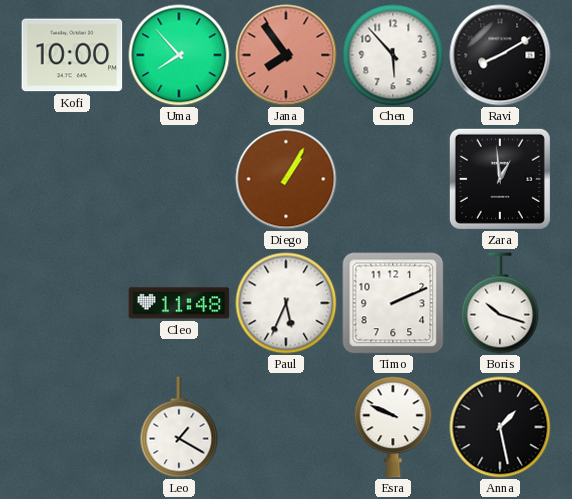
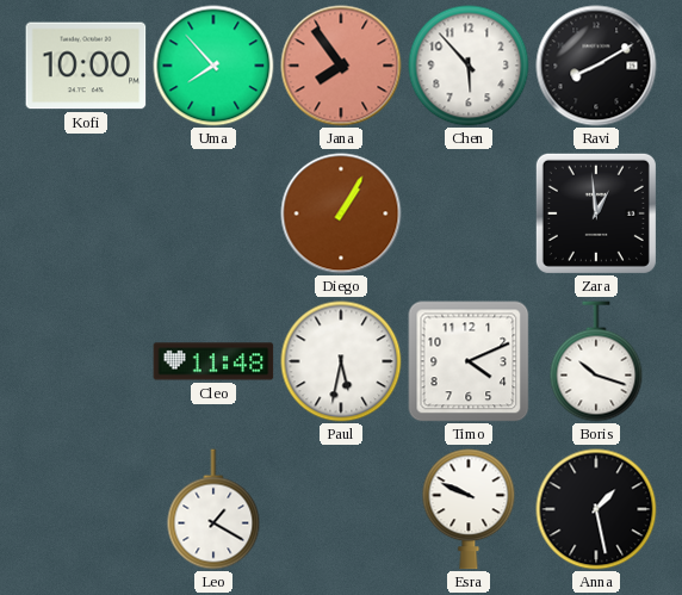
Paul: 5:34 -> 5:32 (341, 361)
Timo: 2:11 -> 4:11 (469, 361)
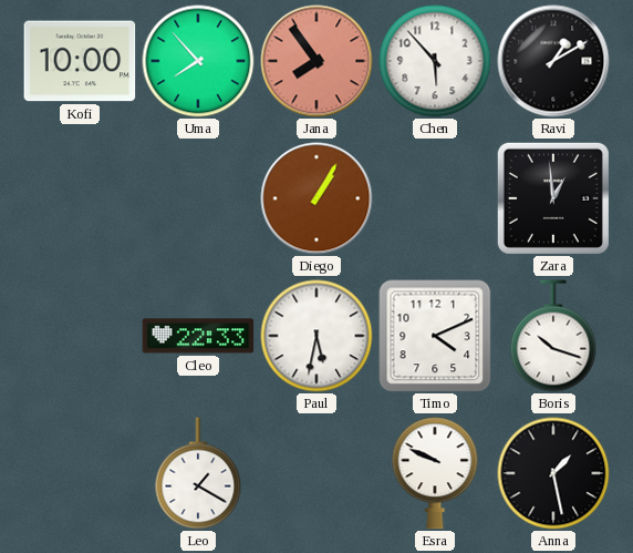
Ravi: 8:10 -> 1:10 (553, 61)
Cleo: 11:48 -> 22:33 (198, 336)
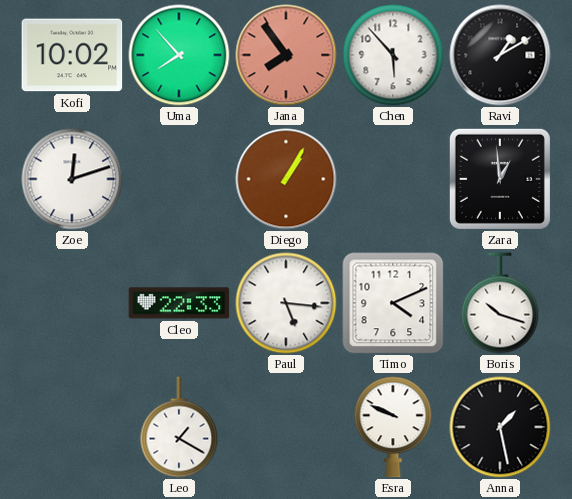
Kofi: 10:00 -> 10:02 (72, 55)
Zoe: none -> 12:12 (72, 179)
Paul: 5:32 -> 5:16 (286, 303)
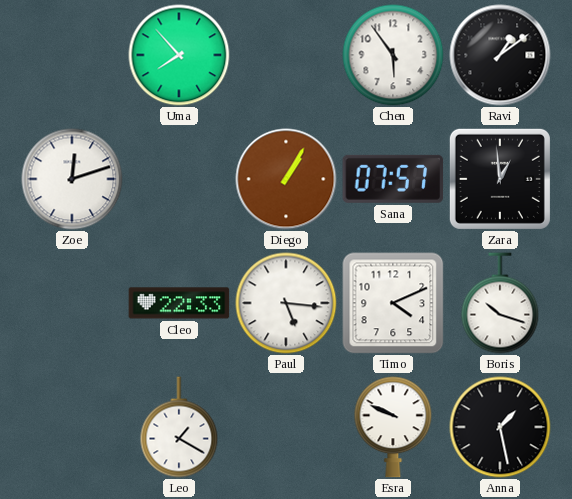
Kofi: 10:02 -> none (72, 55)
Jana: 7:54 -> none (286, 55)
Chen: 5:53 -> 5:54 (393, 55)
Ravi: 1:10 -> 1:09 (500, 55)
Sana: none -> 07:57 (393, 179)
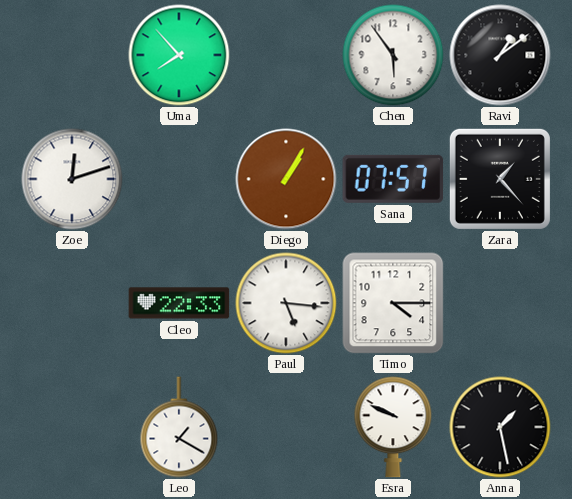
Zara: 12:59 -> 1:23 (500, 179)
Timo: 4:11 -> 4:15 (393, 303)
Boris: 10:18 -> none (500, 303)
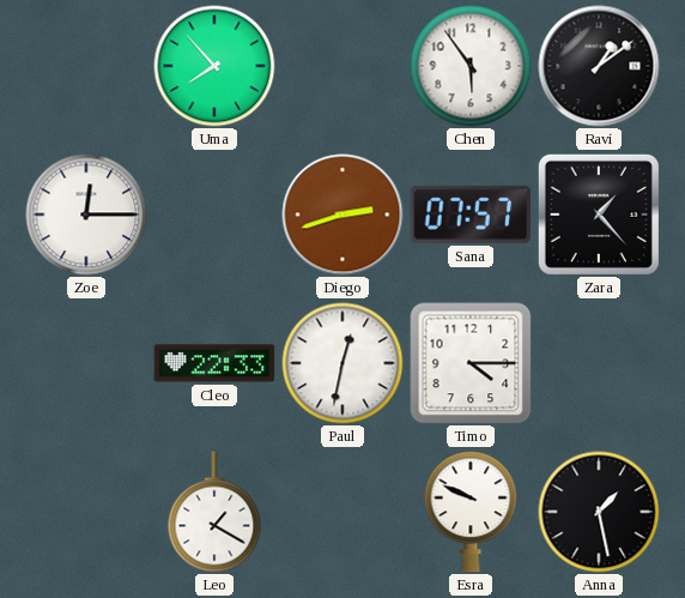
Zoe: 12:12 -> 12:15 (86, 215)
Diego: 1:05 -> 2:42 (342, 215)
Paul: 5:16 -> 12:32 (342, 363)
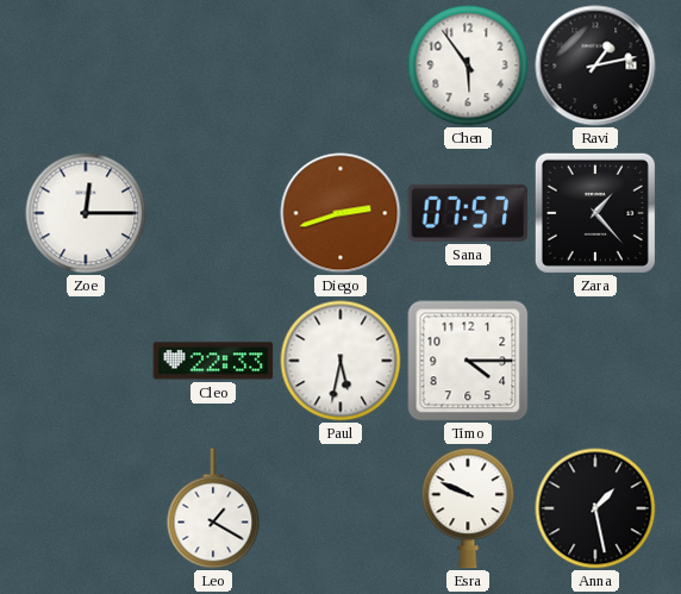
Uma: 7:53 -> none (214, 66)
Ravi: 1:09 -> 1:13 (595, 65)
Paul: 12:32 -> 5:32 (340, 361)
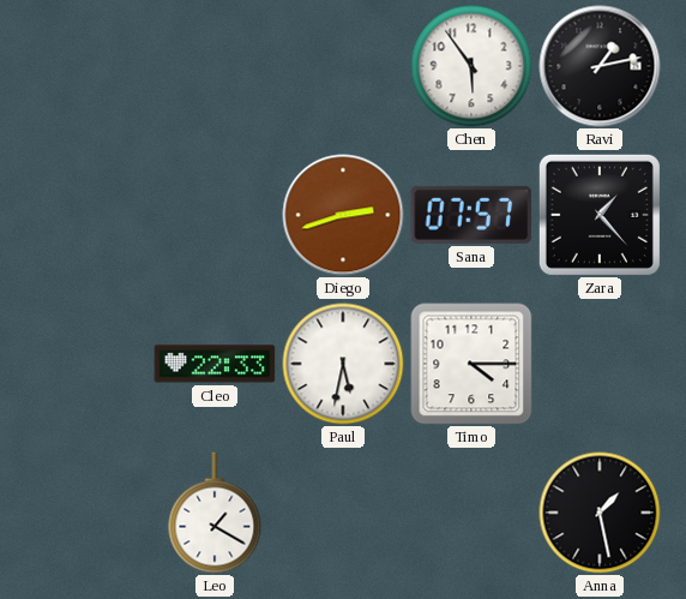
Zoe: 12:15 -> none (86, 213)
Esra: 9:49 -> none (468, 508)
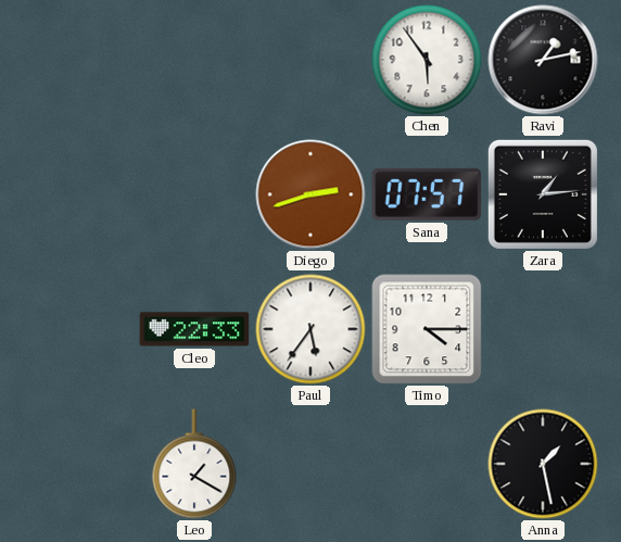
Zara: 1:23 -> 1:14 (543, 194)
Paul: 5:32 -> 5:36 (310, 329)
